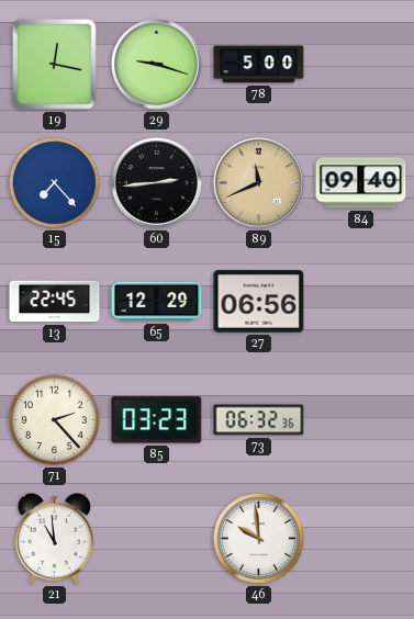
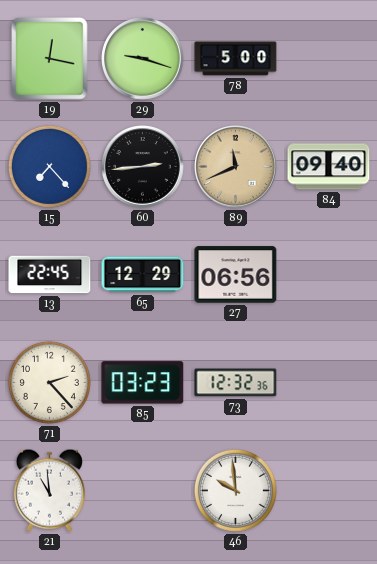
73: 06:32 -> 12:32 (236, 383)
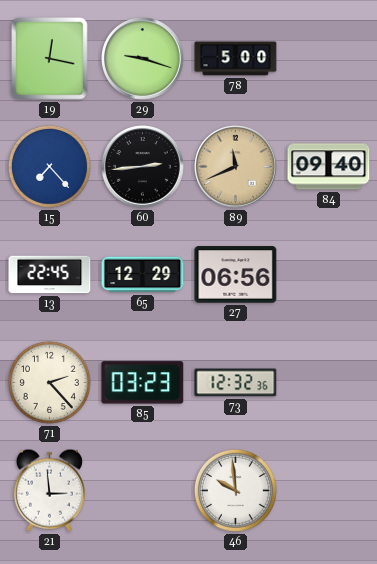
21: 10:59 -> 2:59 (49, 490)
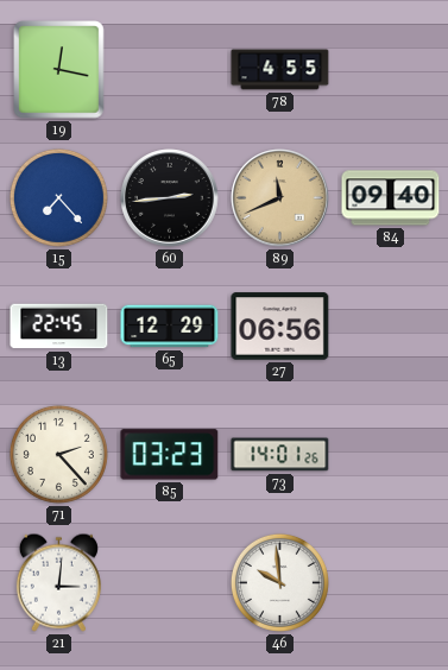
29: 9:18 -> none (143, 59)
78: 5:00 -> 4:55 (280, 70)
73: 12:32 -> 14:01 (280, 455)
21: 2:59 -> 3:01 (58, 582)
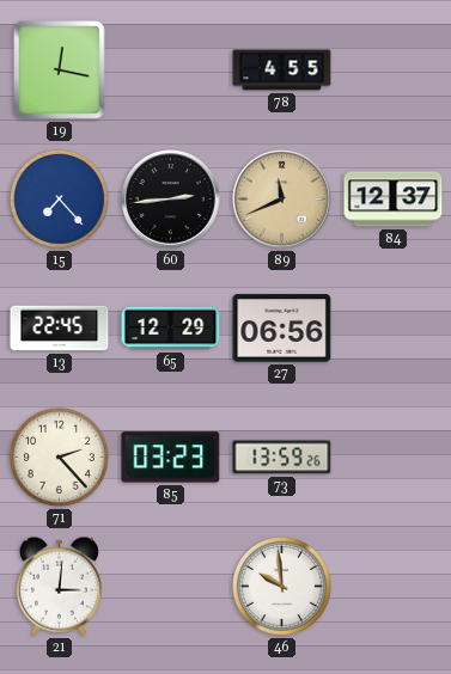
84: 09:40 -> 12:37 (394, 200)
73: 14:01 -> 13:59 (282, 458)
